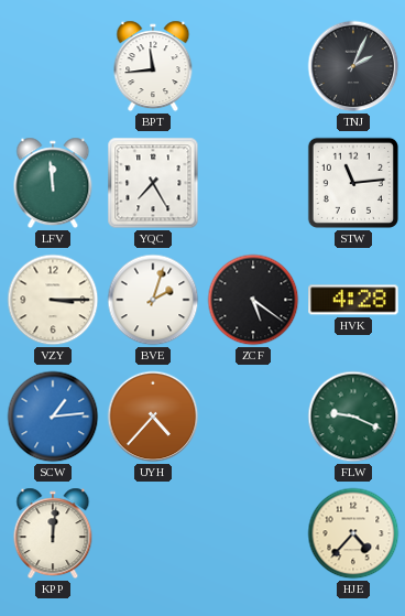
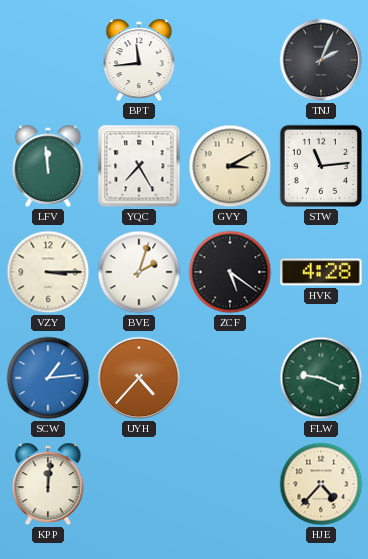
GVY: none -> 3:10 (230, 166)
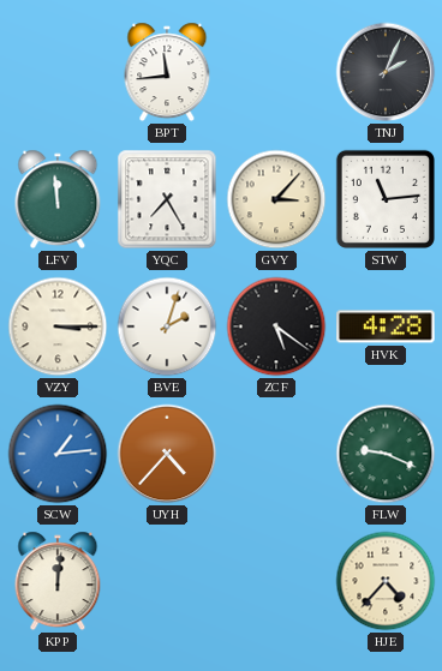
GVY: 3:10 -> 3:07 (276, 199)
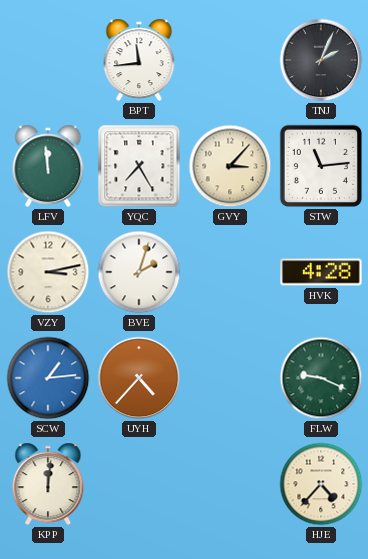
VZY: 3:15 -> 3:13 (48, 272)
ZCF: 5:21 -> none (276, 326)
